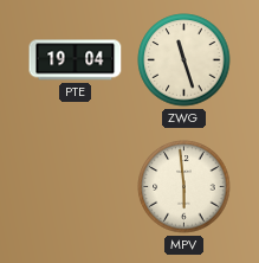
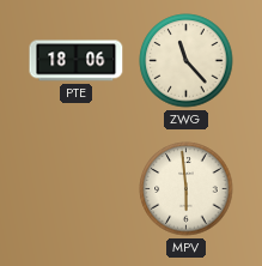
PTE: 19:04 -> 18:06 (77, 61)
ZWG: 11:27 -> 11:23 (187, 61)
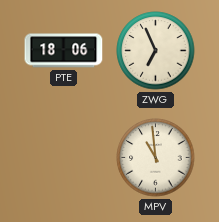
ZWG: 11:23 -> 6:56 (156, 51)
MPV: 5:59 -> 10:59 (156, 158)
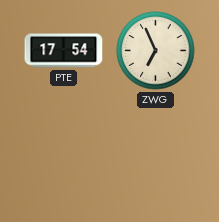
PTE: 18:06 -> 17:54 (64, 51)
MPV: 10:59 -> none (156, 158)
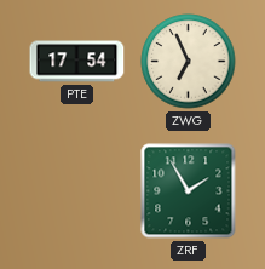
ZRF: none -> 1:55 (189, 191)
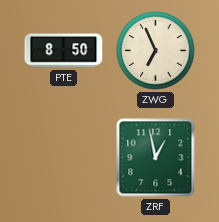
PTE: 17:54 -> 8:50 (64, 51)
ZRF: 1:55 -> 12:58 (156, 158)
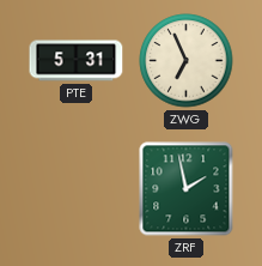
PTE: 8:50 -> 5:31 (77, 61)
ZRF: 12:58 -> 1:58 (187, 189)
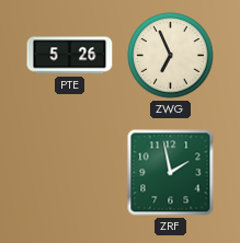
PTE: 5:31 -> 5:26 (70, 56)
